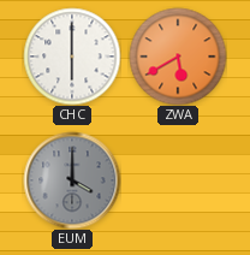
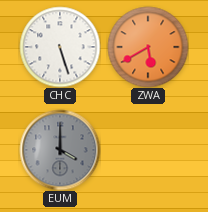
CHC: 6:00 -> 5:27 (60, 47)
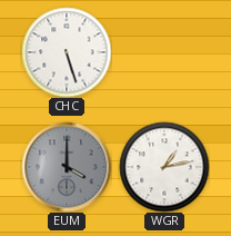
ZWA: 5:40 -> none (148, 47)
WGR: none -> 1:13 (164, 167)
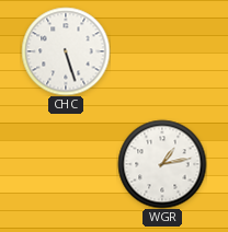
EUM: 4:00 -> none (67, 167)
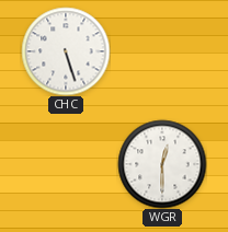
WGR: 1:13 -> 12:30 (162, 164)
